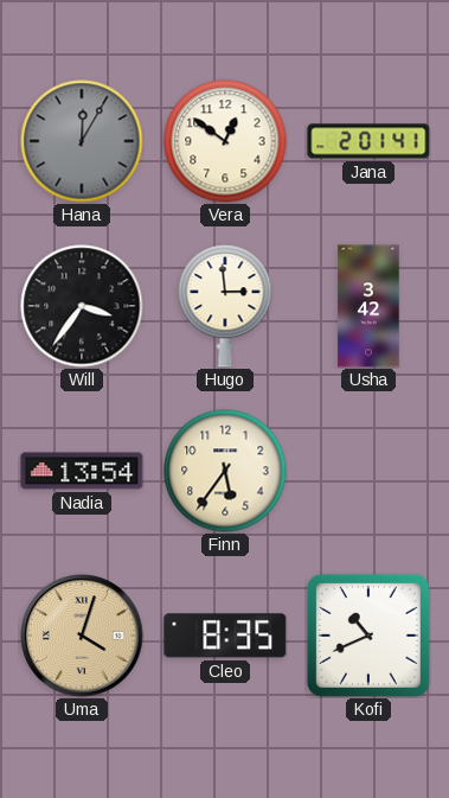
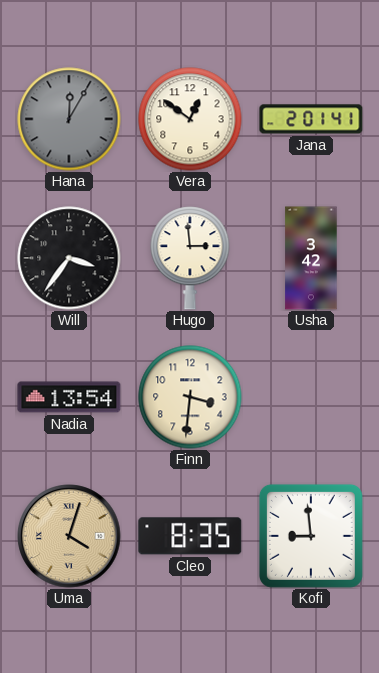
Finn: 5:36 -> 3:31 (190, 397)
Kofi: 10:41 -> 8:59 (311, 536)
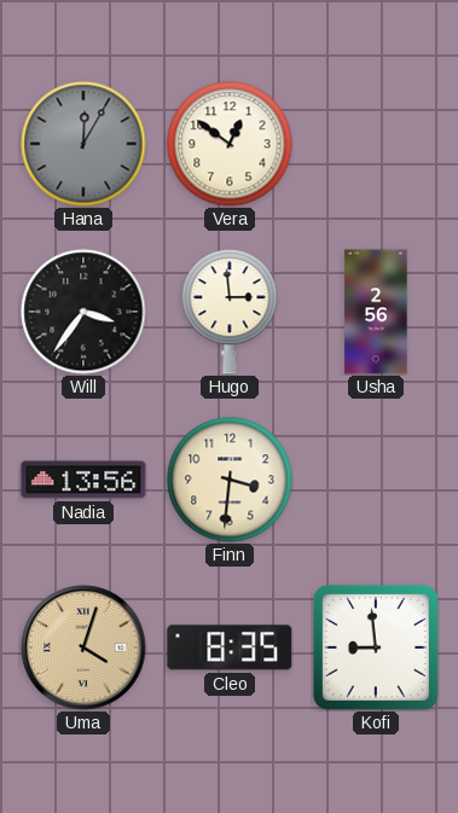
Jana: 2:01 -> none (311, 119)
Usha: 3:42 -> 2:56 (376, 312)
Nadia: 13:54 -> 13:56 (83, 480)
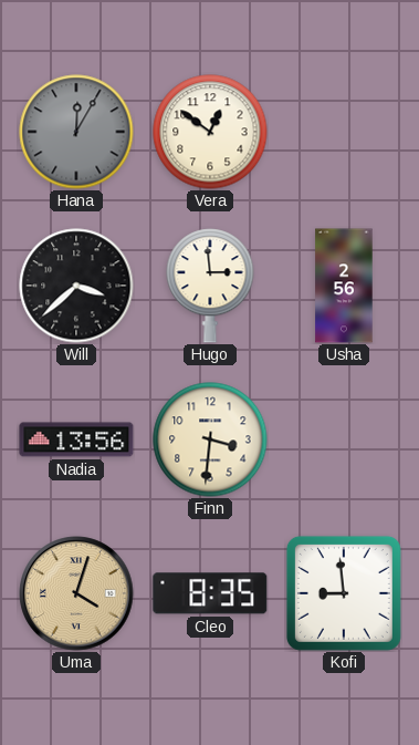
Will: 3:36 -> 3:38 (76, 286)
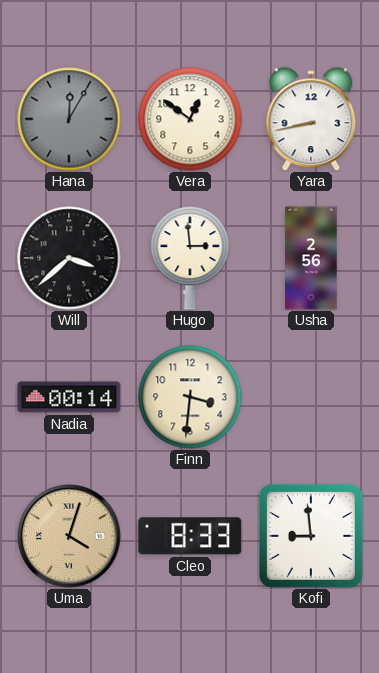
Yara: none -> 8:43 (311, 119)
Nadia: 13:56 -> 00:14 (69, 397)
Cleo: 8:35 -> 8:33 (190, 536)
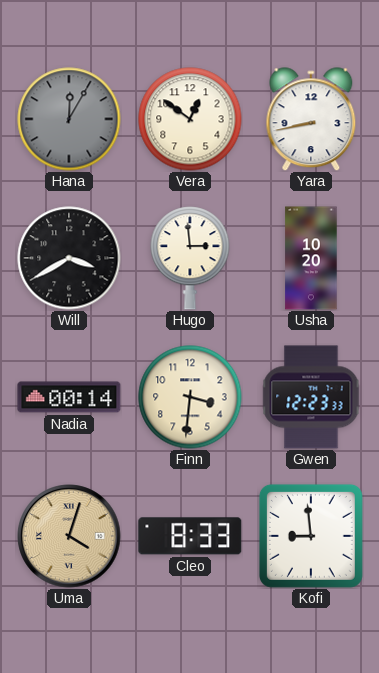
Will: 3:38 -> 3:40 (69, 258)
Usha: 2:56 -> 10:20 (311, 258)
Gwen: none -> 12:23 (311, 397)
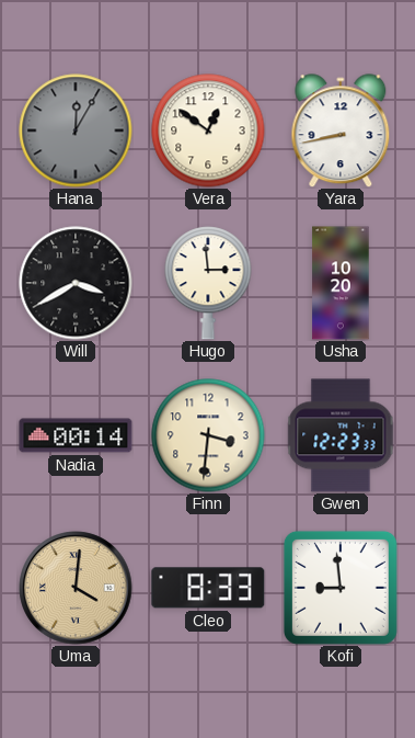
Uma: 4:03 -> 4:01 (76, 588)
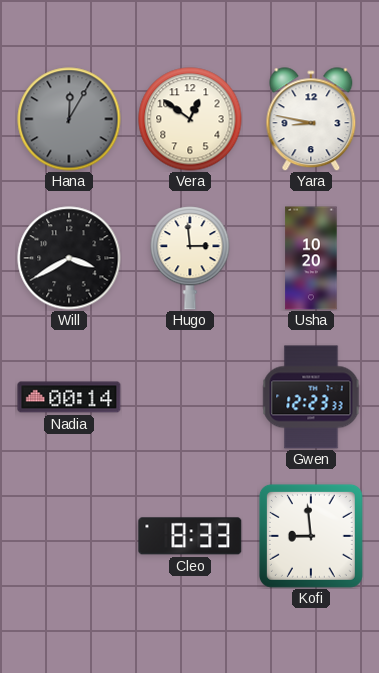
Yara: 8:43 -> 8:47 (311, 119)
Finn: 3:31 -> none (208, 435)
Uma: 4:01 -> none (76, 588)
